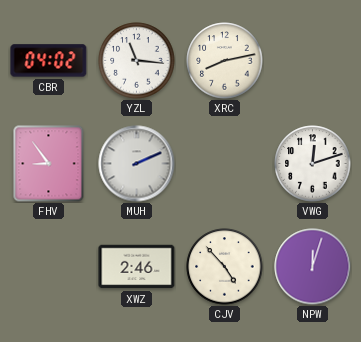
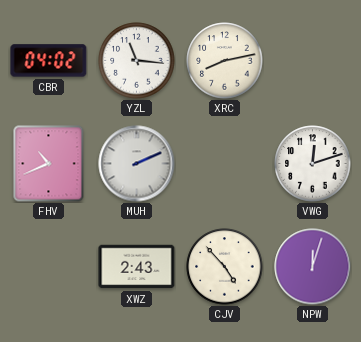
FHV: 8:54 -> 10:41 (49, 164)
XWZ: 2:46 -> 2:43 (137, 267)
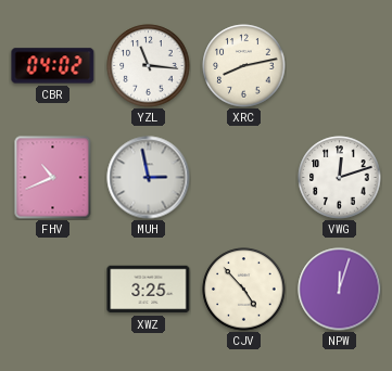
MUH: 2:11 -> 2:58 (149, 178)
XWZ: 2:43 -> 3:25 (149, 290)
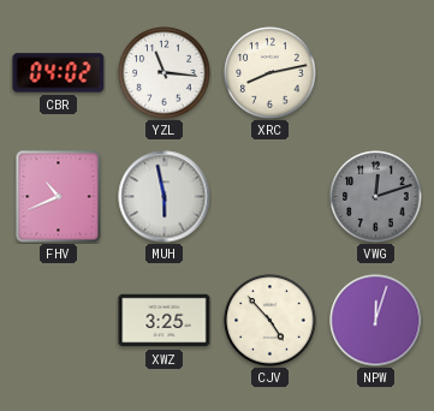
MUH: 2:58 -> 5:58 (165, 197)
VWG dial: white -> grey (376, 197)
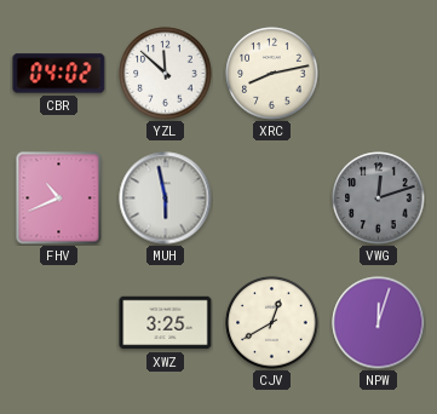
YZL: 11:16 -> 11:52 (166, 74)
CJV: 4:53 -> 12:40 (272, 323)
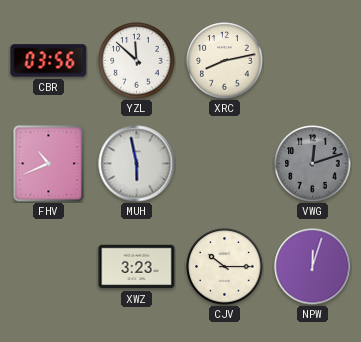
CBR: 04:02 -> 03:56 (49, 61)
XWZ: 3:25 -> 3:23 (137, 267)
CJV: 12:40 -> 10:15 (225, 267)
